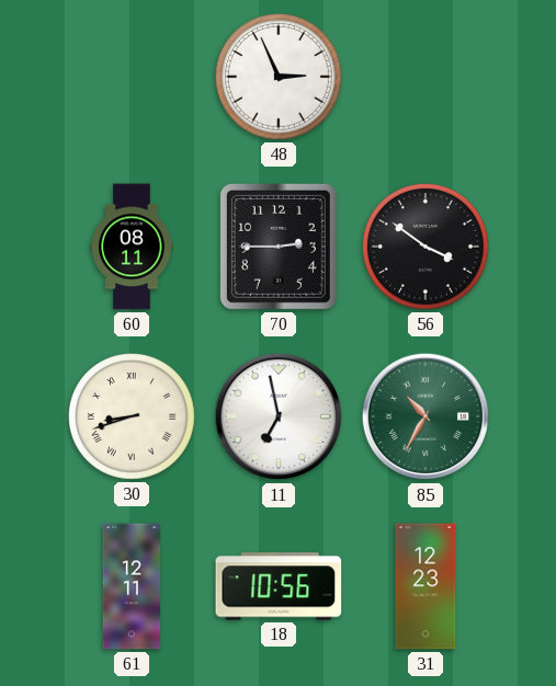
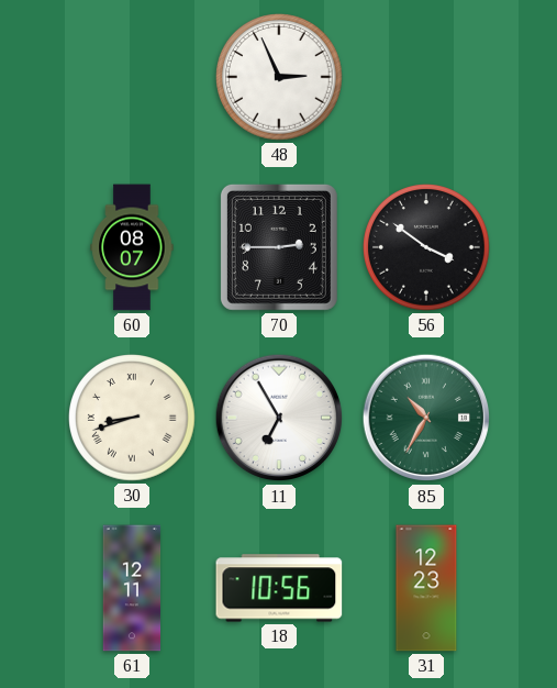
60: 08:11 -> 08:07 (132, 247)
11: 6:58 -> 6:55 (279, 418)
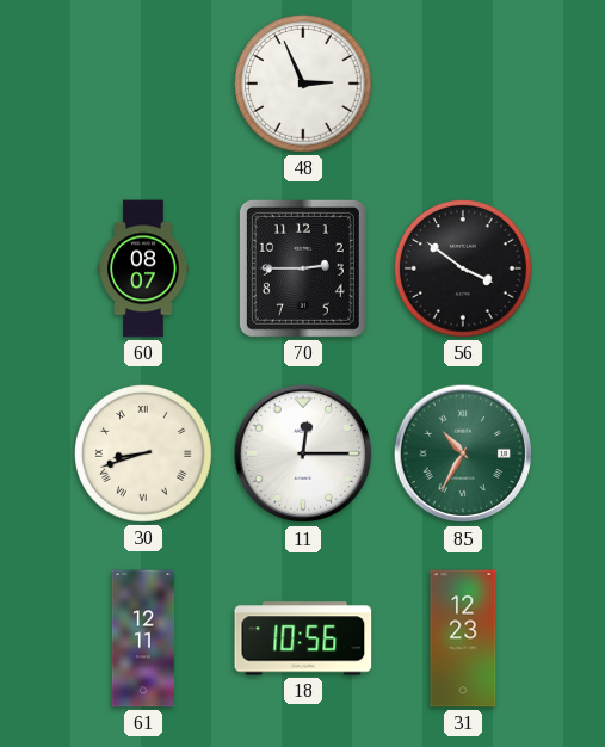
11: 6:55 -> 12:15 (303, 453)
